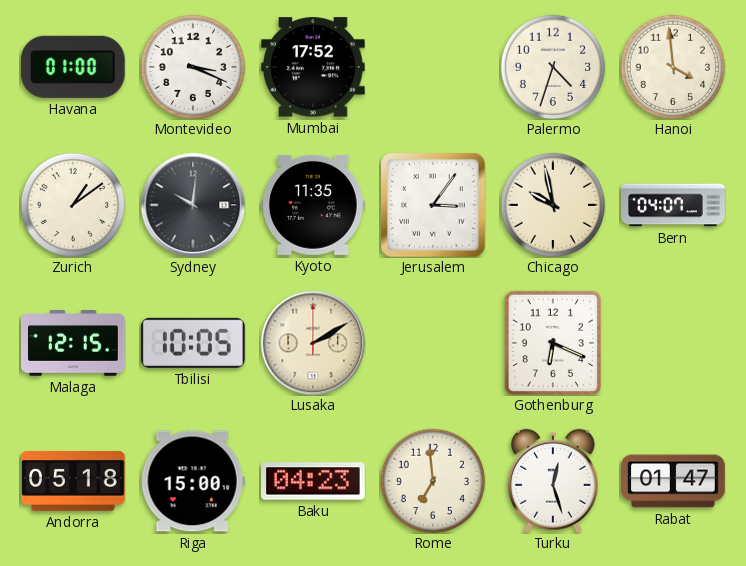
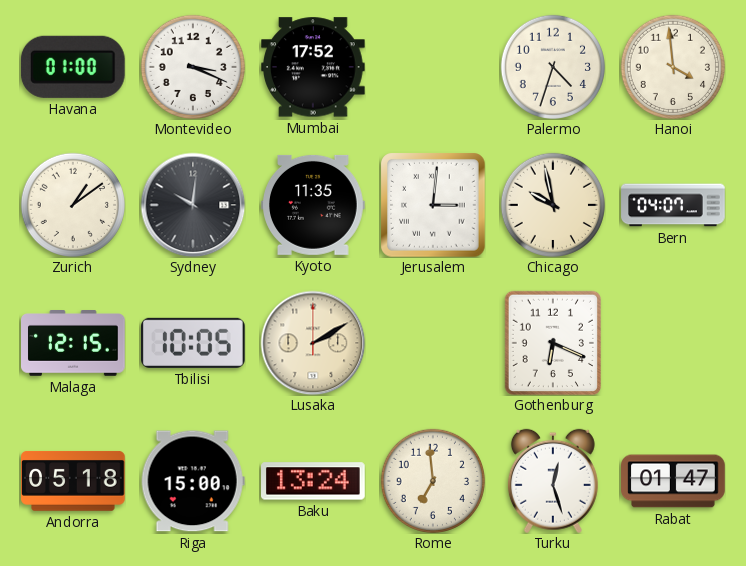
Jerusalem: 3:06 -> 3:01 (433, 205)
Baku: 04:23 -> 13:24 (314, 481)
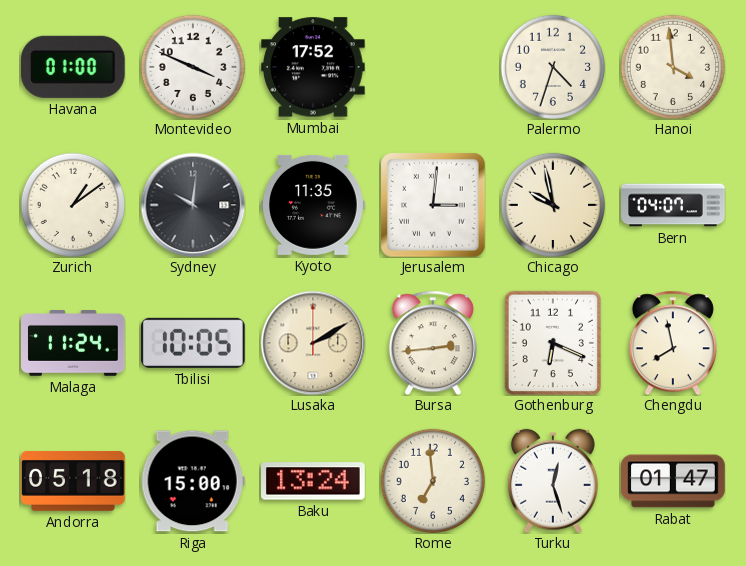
Montevideo: 3:19 -> 3:49 (192, 66)
Malaga: 12:15 -> 11:24 (73, 344)
Bursa: none -> 2:44 (433, 343)
Chengdu: none -> 7:58 (673, 343)
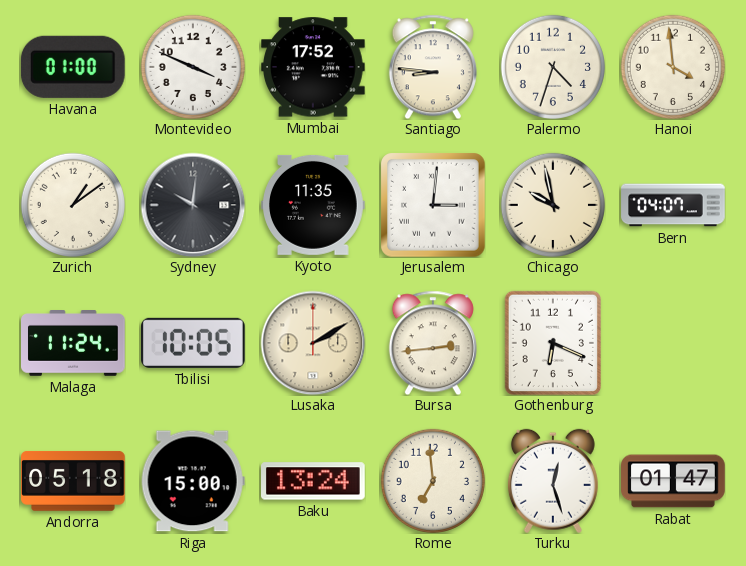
Santiago: none -> 8:46 (433, 67)
Chengdu: 7:58 -> none (673, 343)
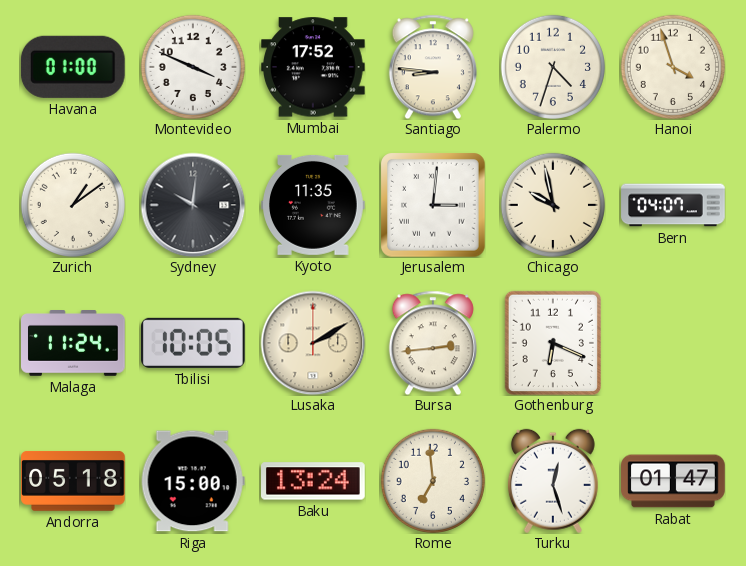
Hanoi: 3:59 -> 3:57 (672, 66)
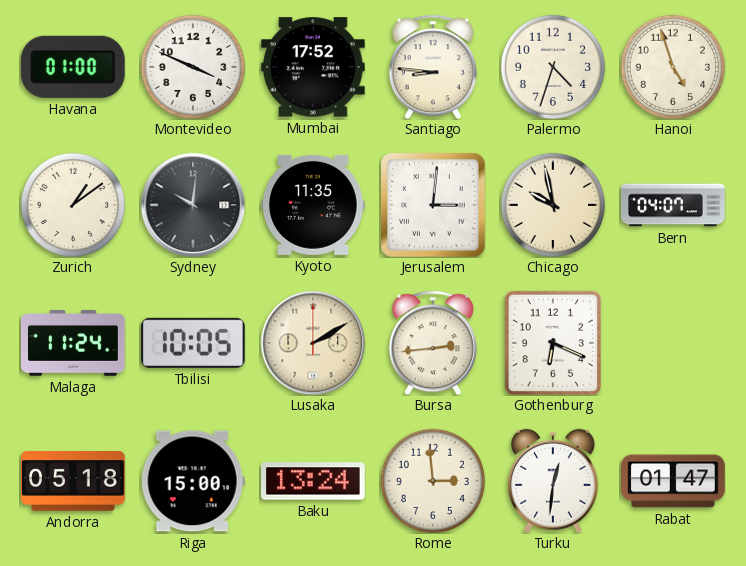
Hanoi: 3:57 -> 4:57 (672, 66)
Rome: 6:59 -> 2:59 (432, 480)
Turku: 12:27 -> 12:31 (553, 481)
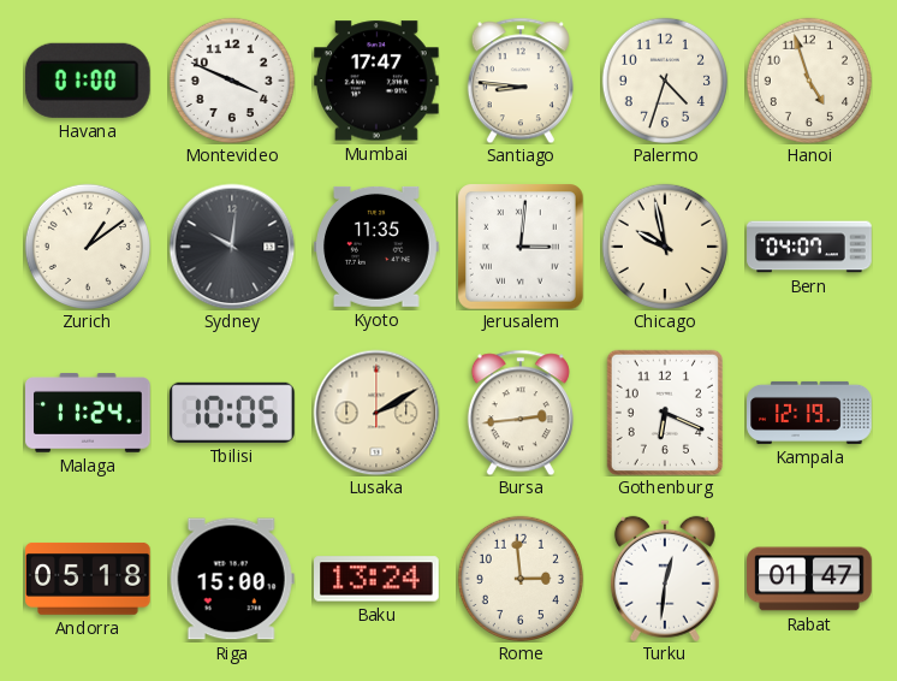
Mumbai: 17:52 -> 17:47 (378, 81)
Kampala: none -> 12:19 (809, 413)
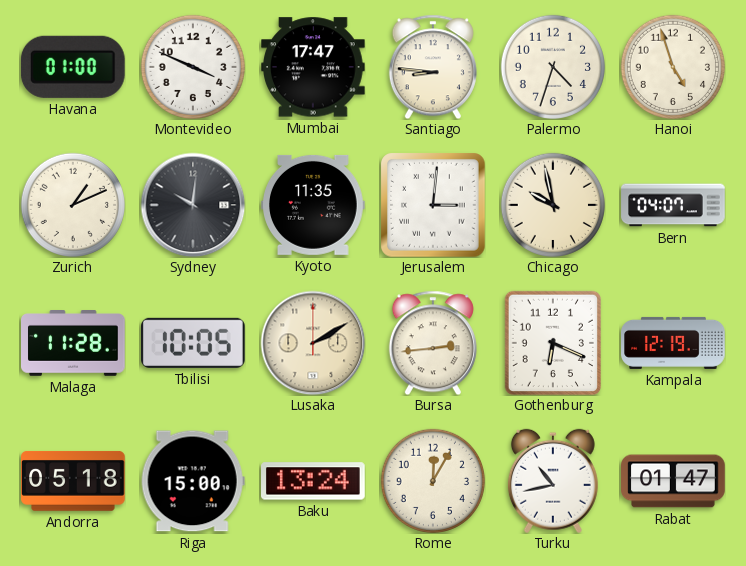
Zurich: 1:09 -> 1:11 (72, 204)
Malaga: 11:24 -> 11:28 (73, 344)
Rome: 2:59 -> 12:05 (432, 480)
Turku: 12:31 -> 10:43 (553, 481)
